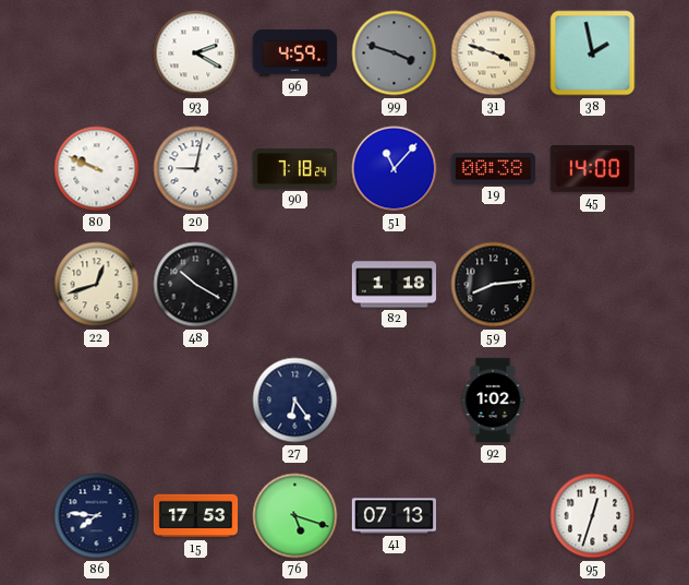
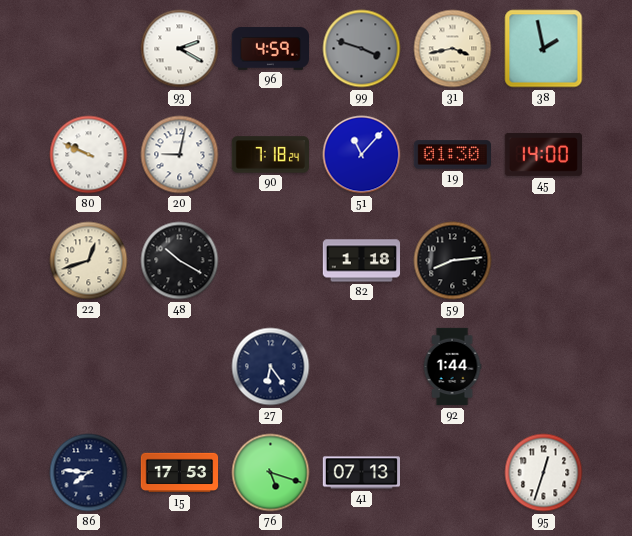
31: 3:48 -> 3:43 (453, 49)
19: 00:38 -> 01:30 (452, 155)
92: 1:02 -> 1:44 (452, 367)
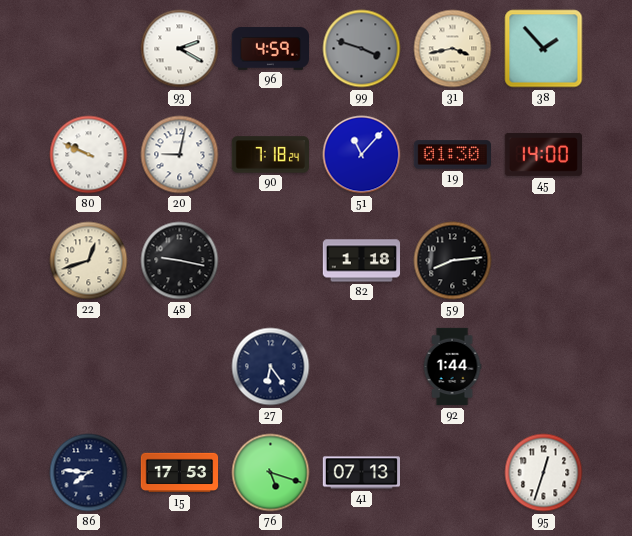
38: 1:58 -> 1:53 (544, 49)
48: 10:20 -> 9:17 (180, 261)
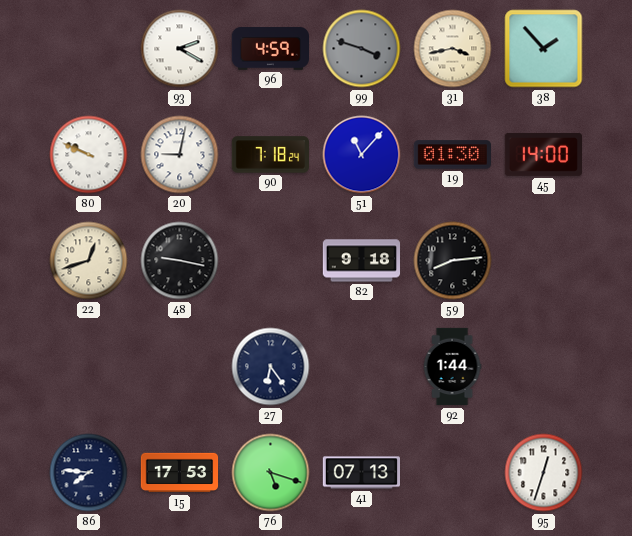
82: 1:18 -> 9:18 (362, 261)
